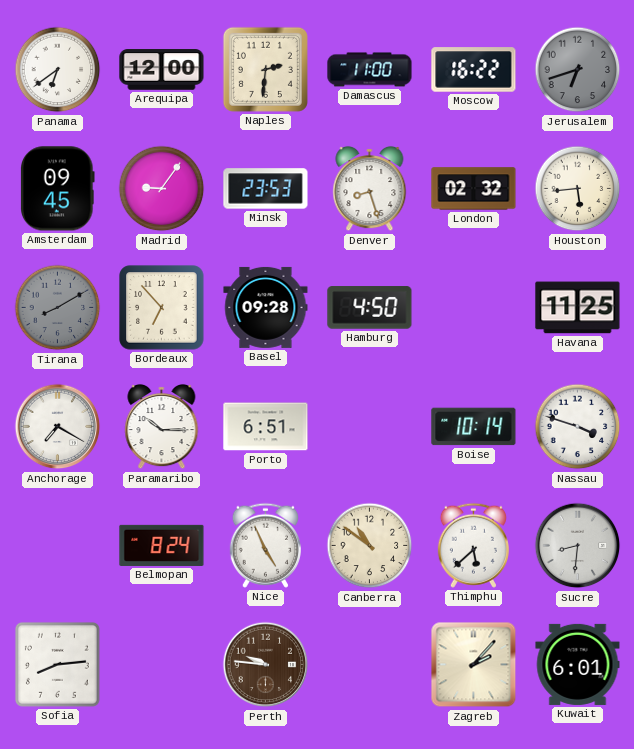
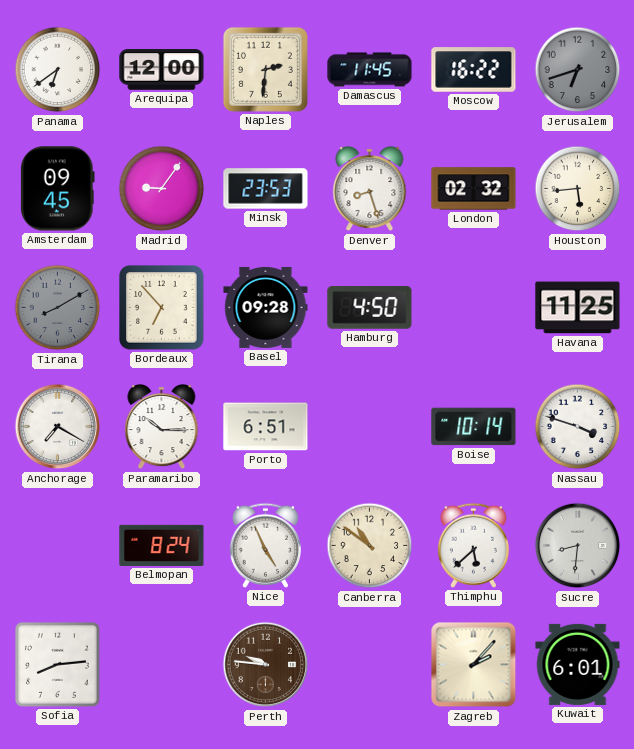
Damascus: 11:00 -> 11:45 (370, 70)
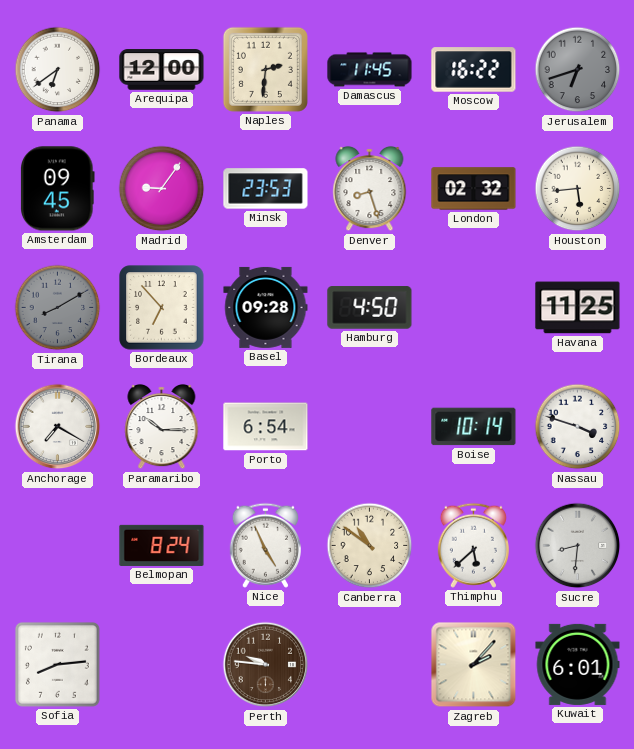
Porto: 6:51 -> 6:54 (266, 427)
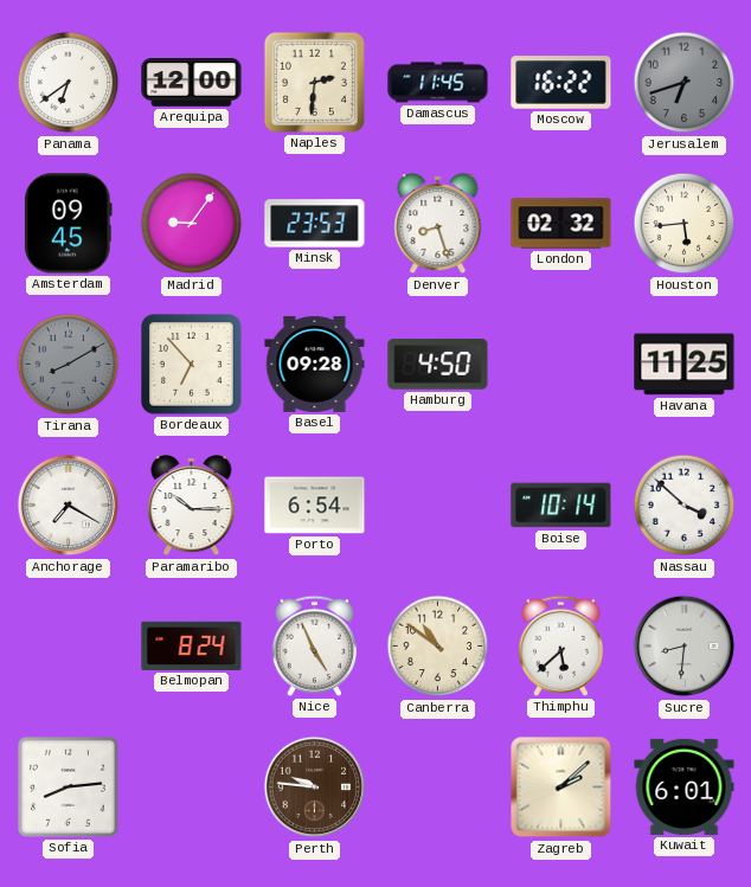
Nassau: 3:48 -> 3:52 (685, 506)
Zagreb: 2:07 -> 2:08 (561, 788)
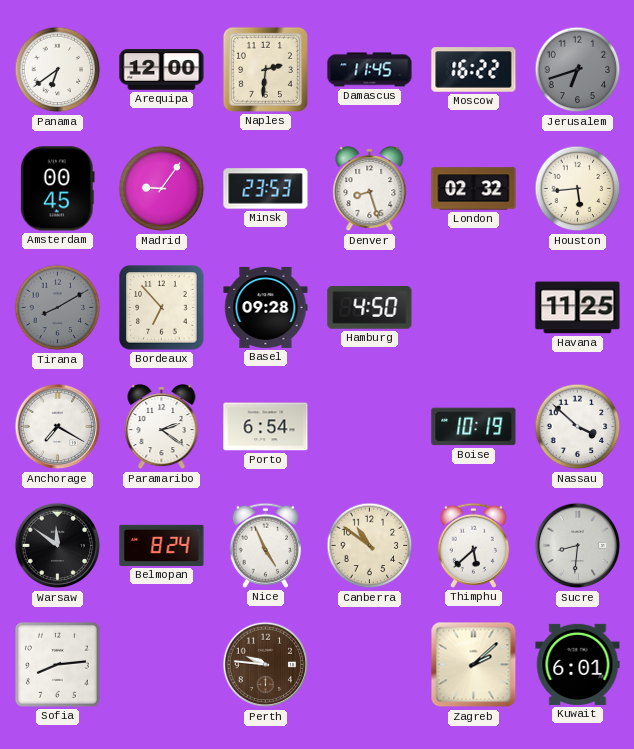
Amsterdam: 09:45 -> 00:45 (58, 189)
Paramaribo: 10:15 -> 2:21 (162, 427)
Boise: 10:14 -> 10:19 (474, 427)
Warsaw: none -> 11:51 (58, 546)
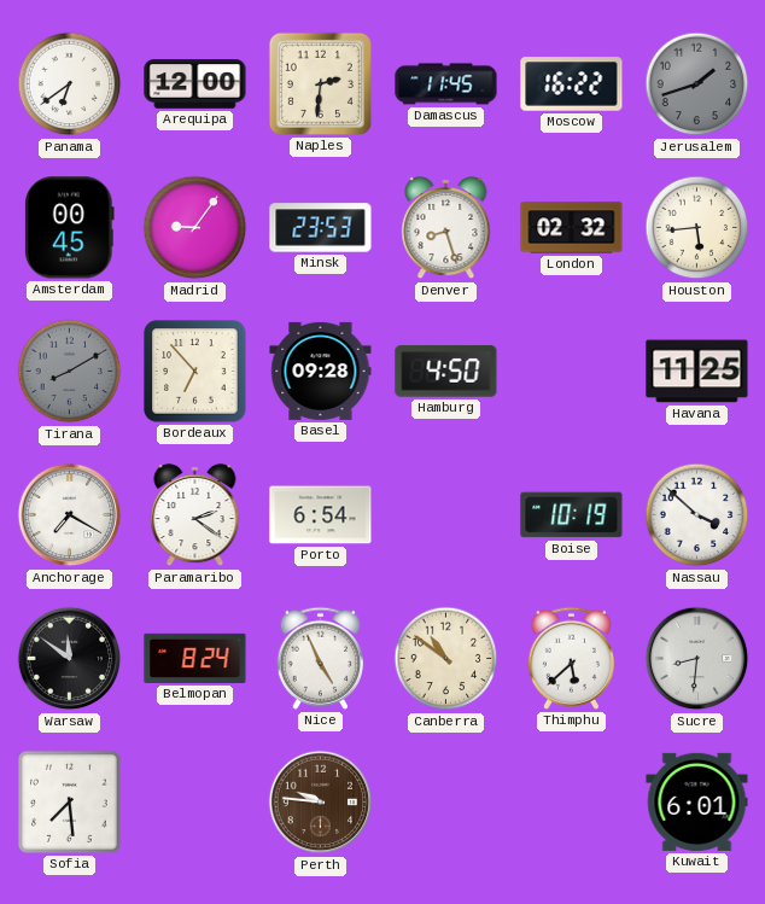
Jerusalem: 6:42 -> 1:42 (697, 84)
Sofia: 8:14 -> 7:29 (69, 801)
Zagreb: 2:08 -> none (474, 665)
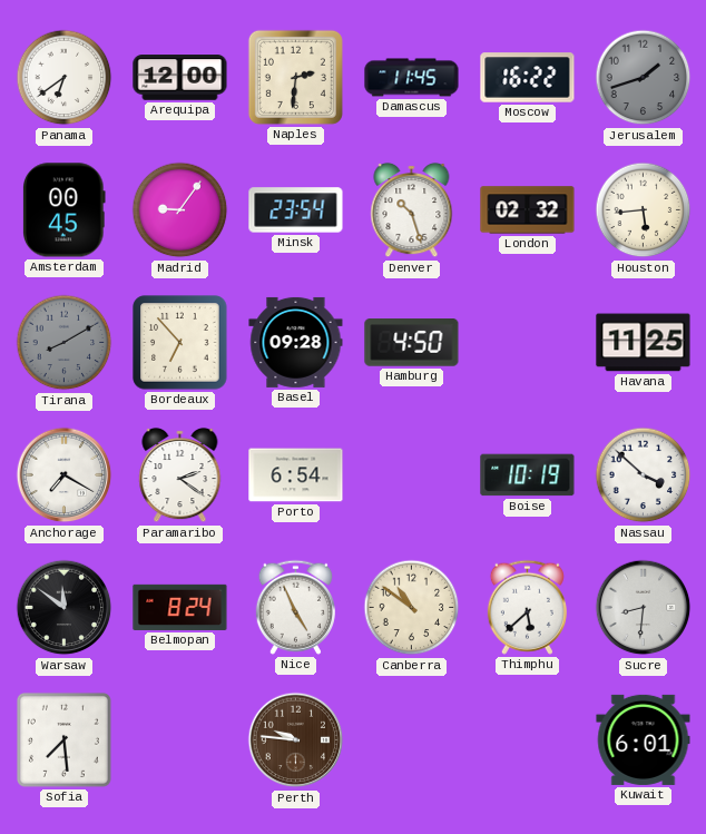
Minsk: 23:53 -> 23:54 (296, 210)
Denver: 8:27 -> 10:27 (412, 210)
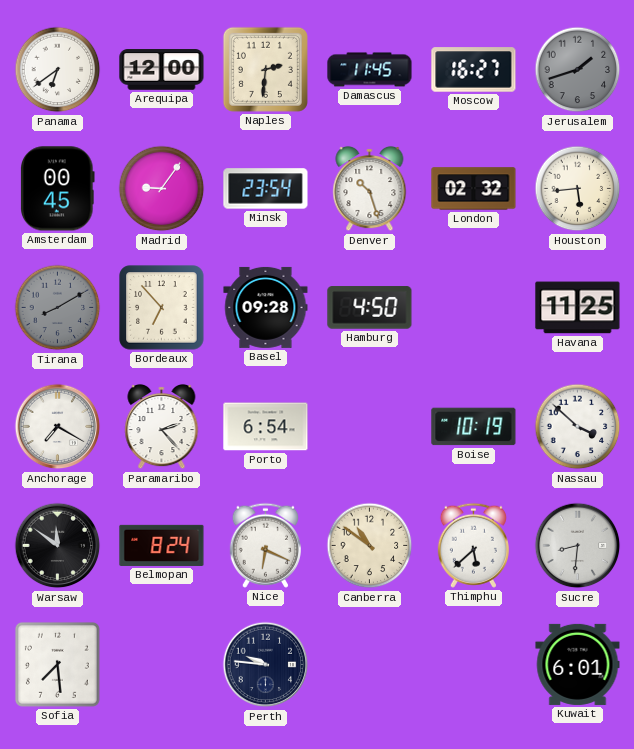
Moscow: 16:22 -> 16:27 (474, 70)
Paramaribo: 2:21 -> 2:23 (162, 427)
Nice: 4:56 -> 6:19 (265, 545)
Perth dial: brown -> navy (266, 665)
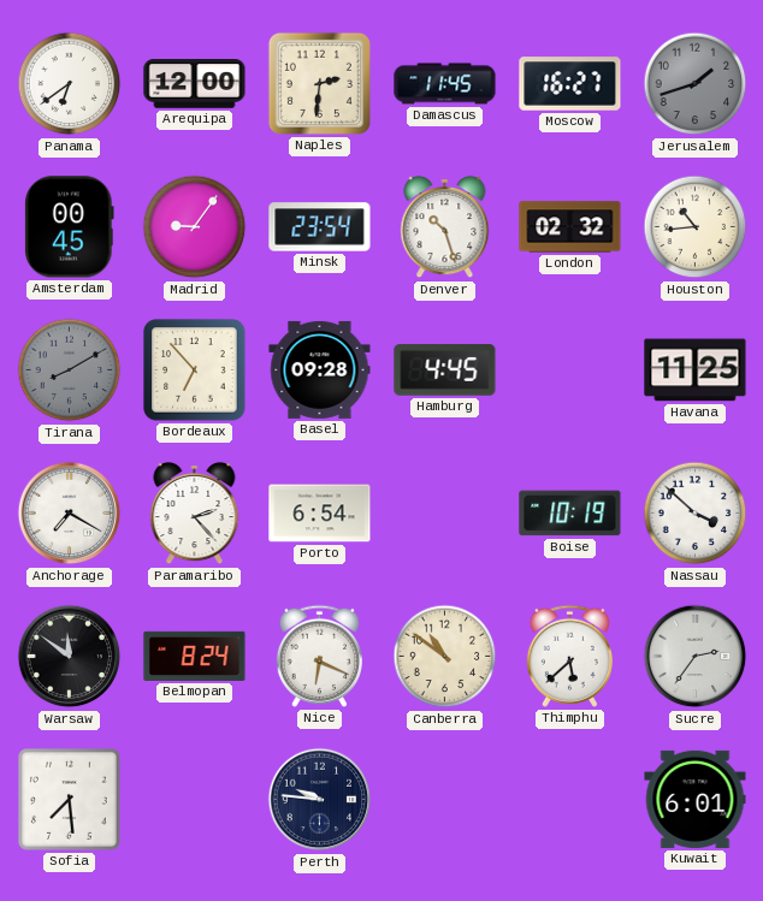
Houston: 5:44 -> 10:44 (696, 227)
Hamburg: 4:50 -> 4:45 (445, 371)
Sucre: 8:31 -> 2:36 (696, 657)
